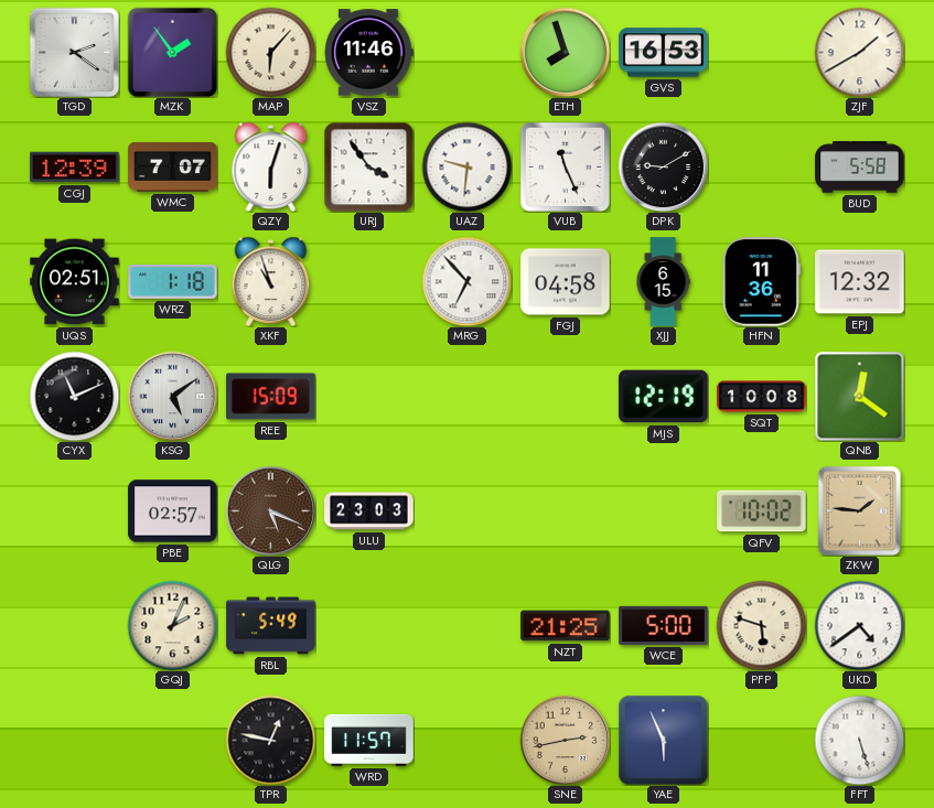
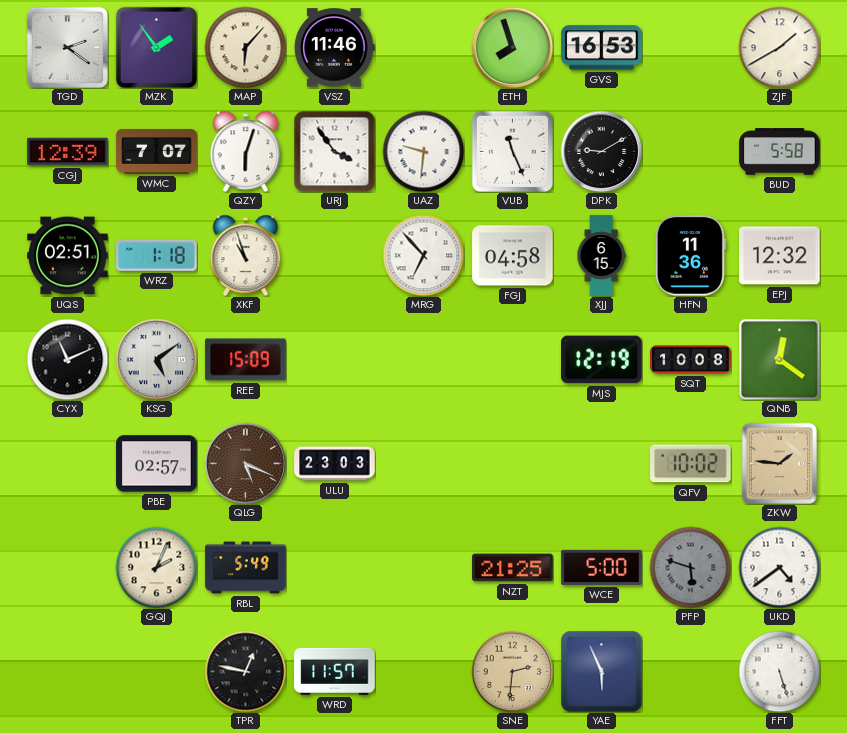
PFP dial: cream -> grey (690, 567)
SNE: 2:43 -> 2:31 (512, 671)
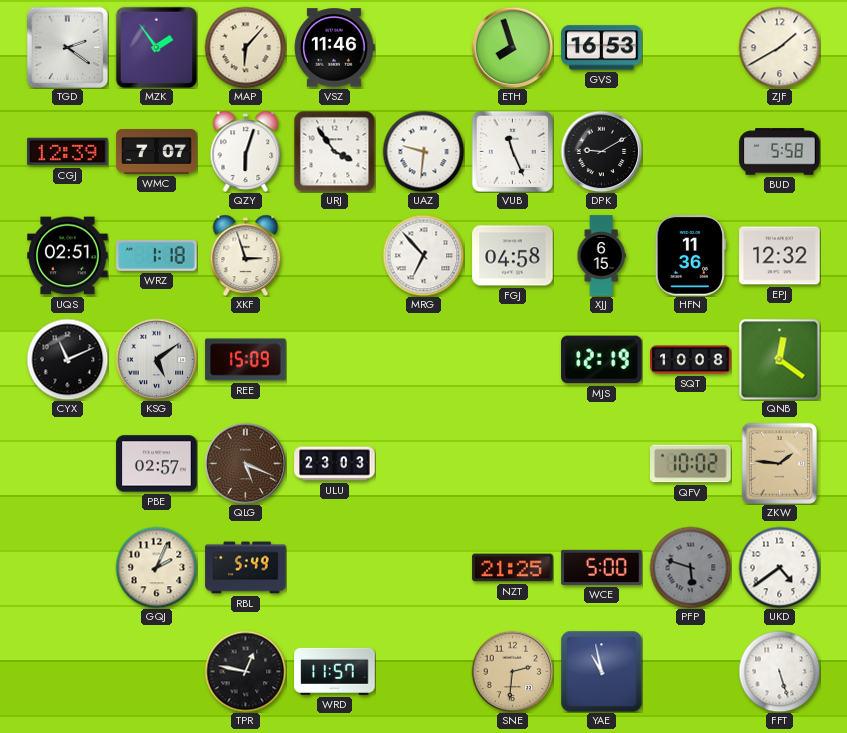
XKF: 10:57 -> 2:57 (246, 255)
YAE: 5:56 -> 10:58 (601, 671)
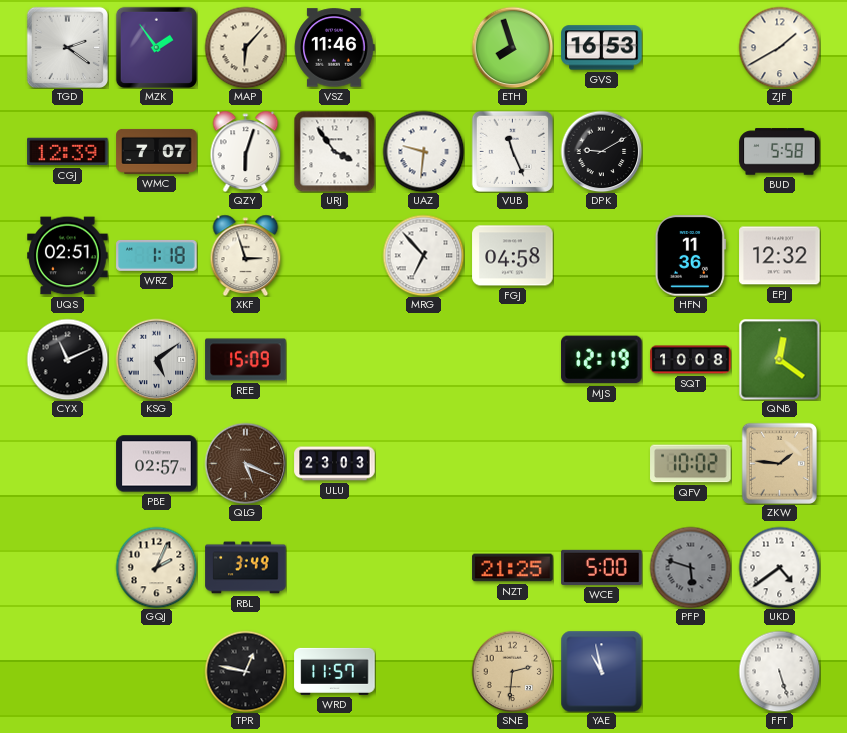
XJJ: 6:15 -> none (601, 256)
RBL: 5:49 -> 3:49 (246, 568)
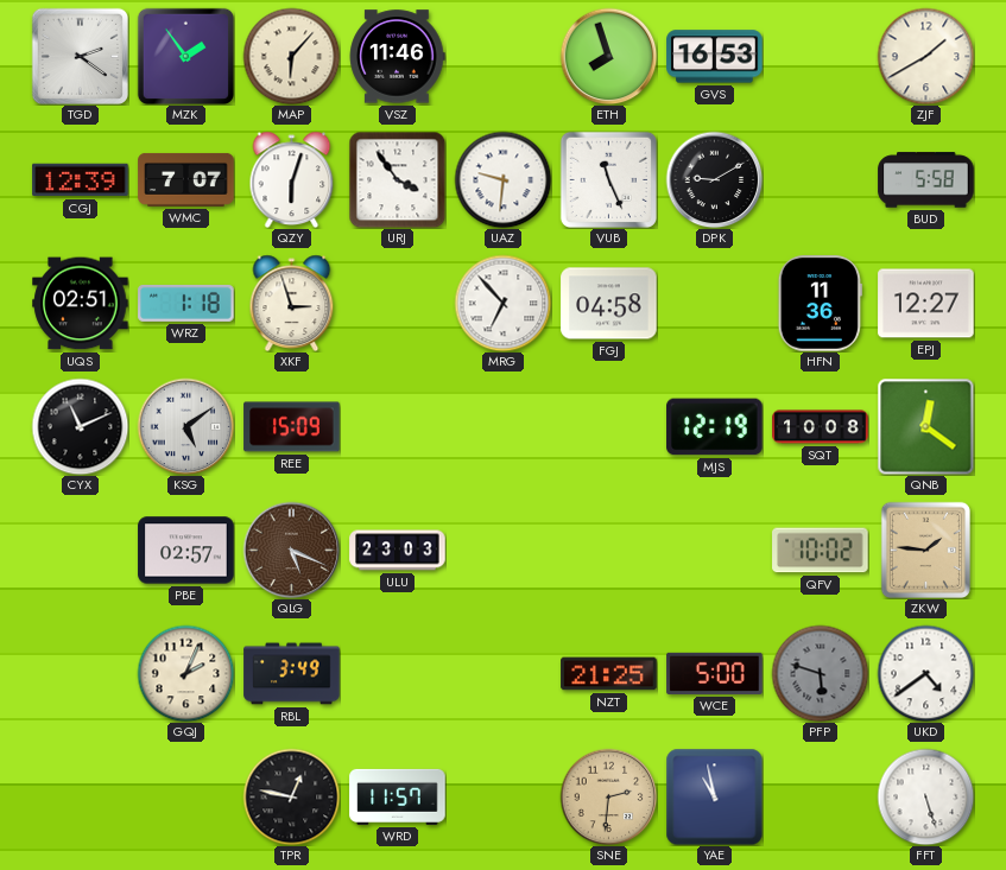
EPJ: 12:32 -> 12:27 (926, 304)
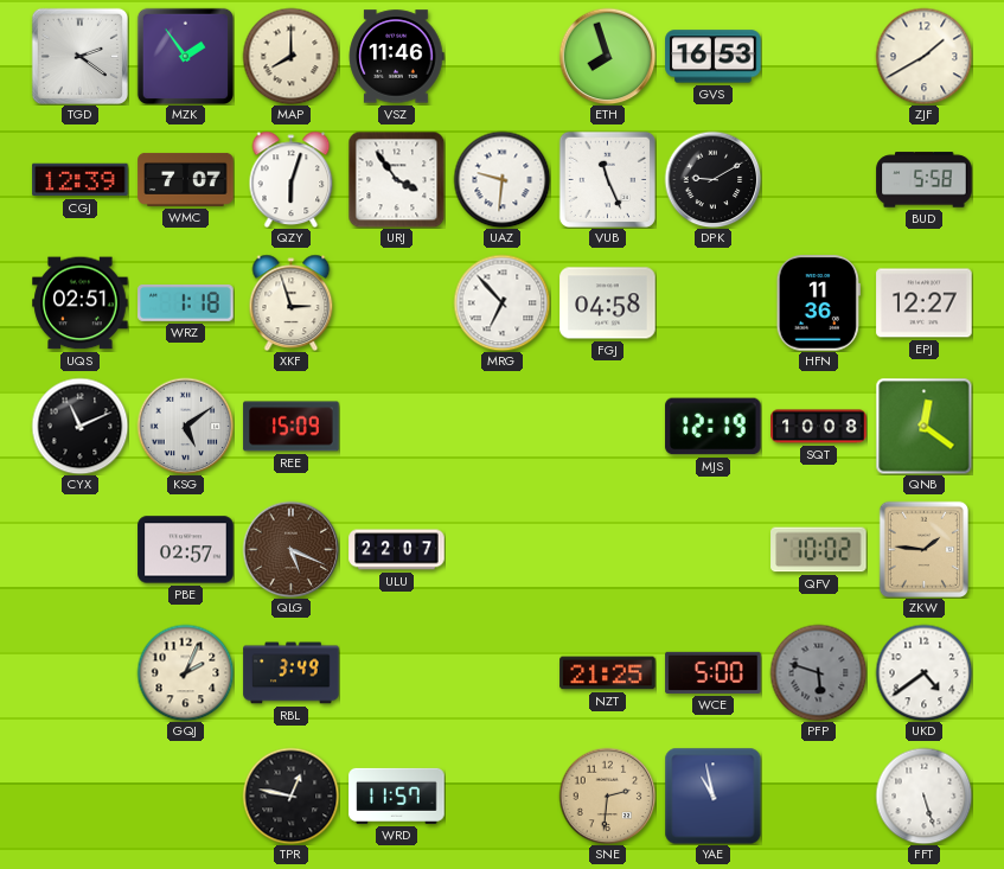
MAP: 6:07 -> 8:00 (290, 56)
ULU: 23:03 -> 22:07 (397, 550)
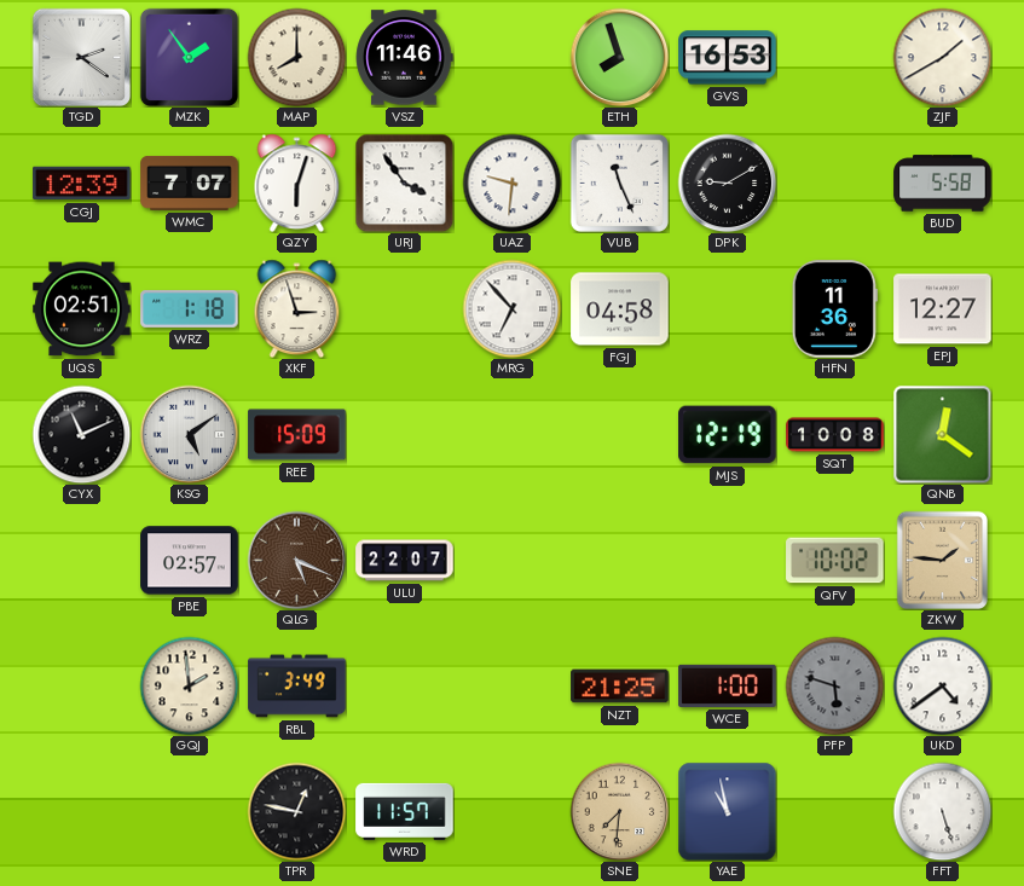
GQJ: 2:04 -> 1:59 (189, 685)
WCE: 5:00 -> 1:00 (728, 685)
SNE: 2:31 -> 7:31 (619, 811)
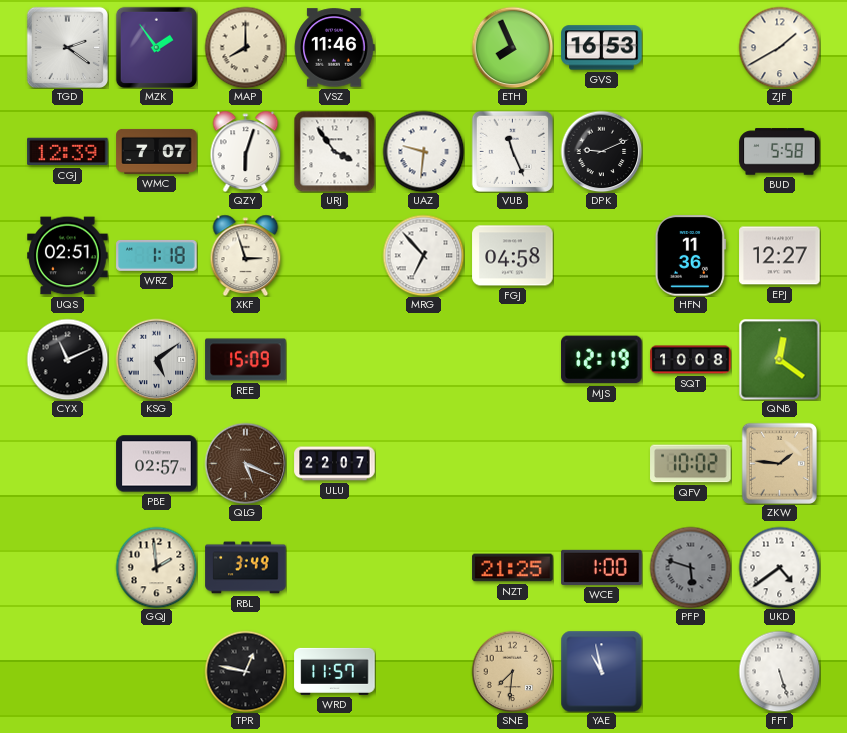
ETH: 7:57 -> 7:56 (512, 47)
DPK: 9:10 -> 9:11 (601, 151)
